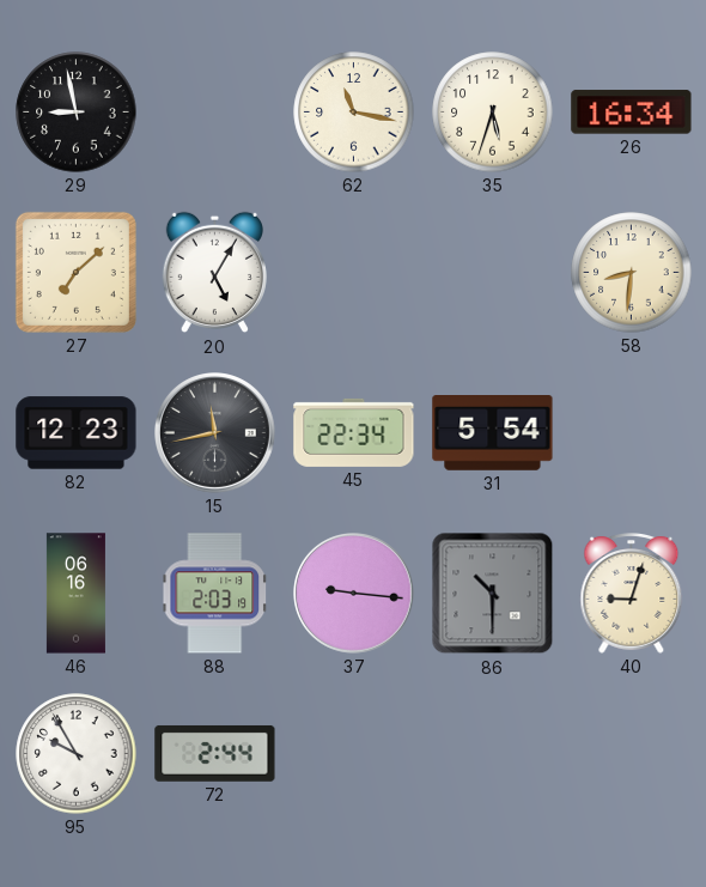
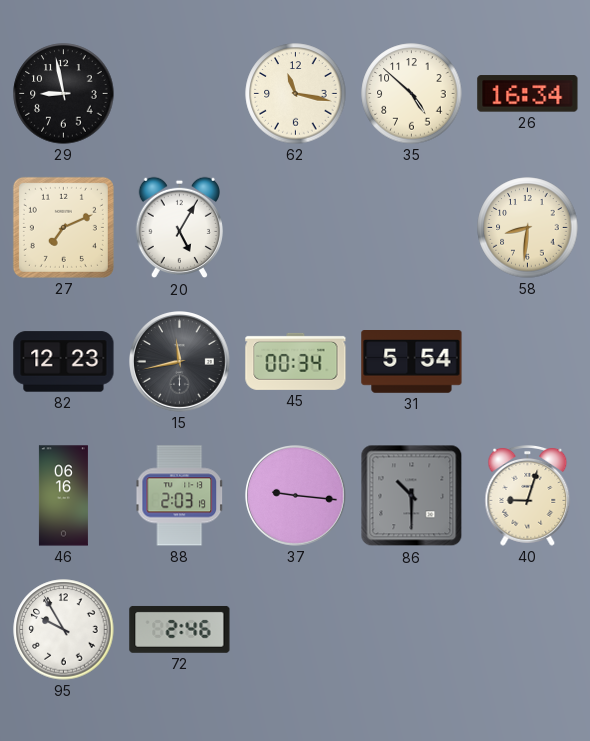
35: 5:33 -> 4:52 (412, 94)
27: 7:08 -> 7:11 (63, 227)
45: 22:34 -> 00:34 (296, 361)
72: 2:44 -> 2:46 (180, 629)
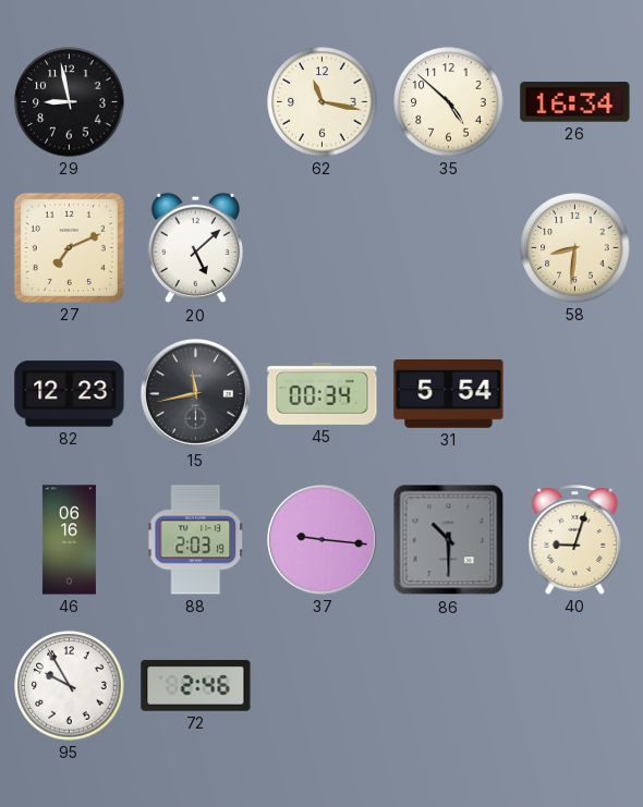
20: 5:05 -> 5:08 (195, 248)
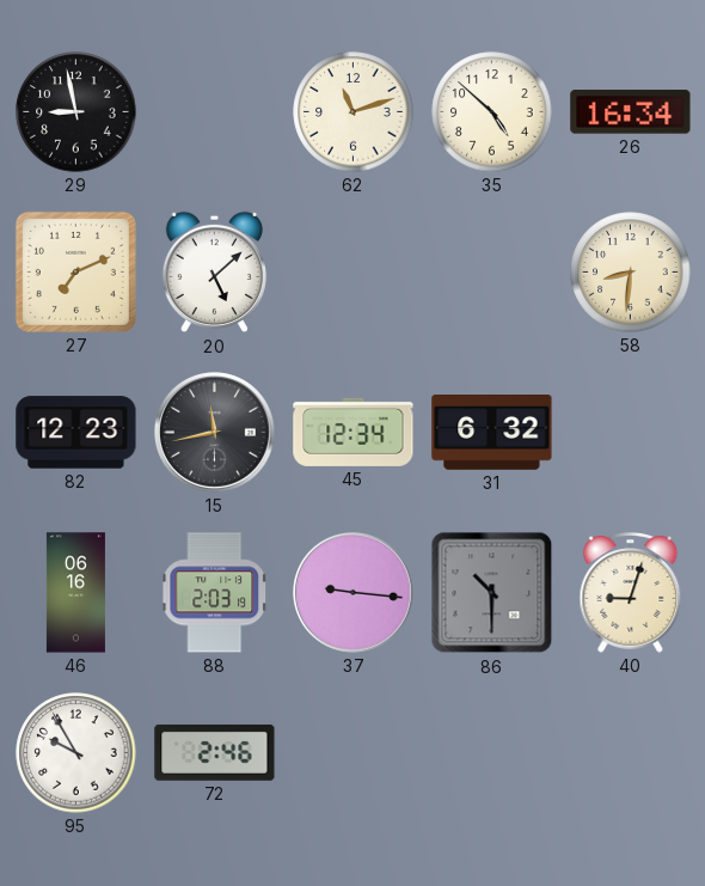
62: 11:17 -> 11:12 (354, 112)
45: 00:34 -> 12:34 (354, 432)
31: 5:54 -> 6:32 (492, 433)
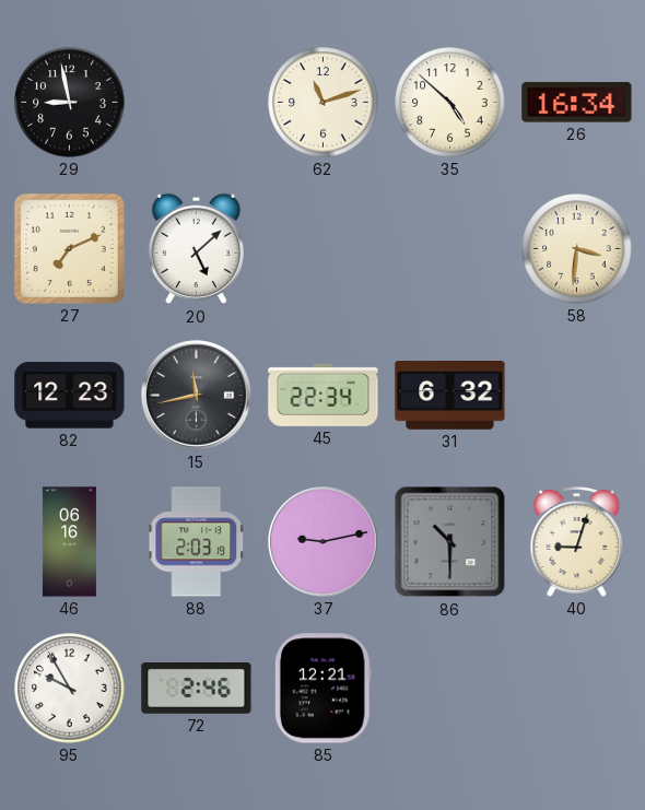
58: 8:31 -> 3:31 (577, 249)
45: 12:34 -> 22:34 (324, 395)
37: 9:16 -> 9:13 (324, 542)
85: none -> 12:21 (322, 689)
